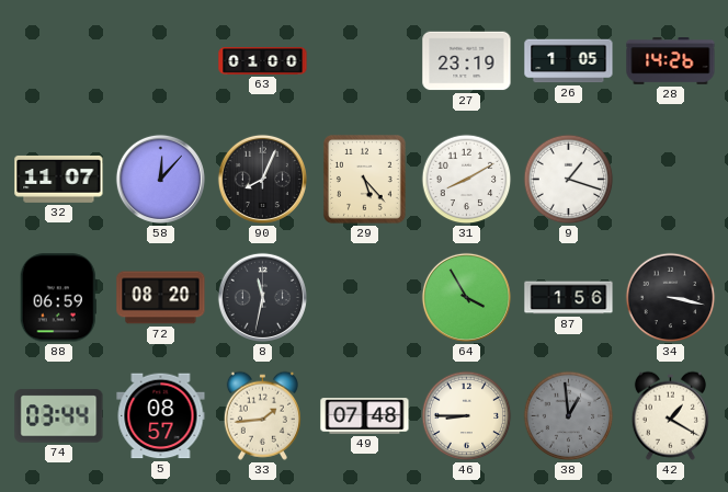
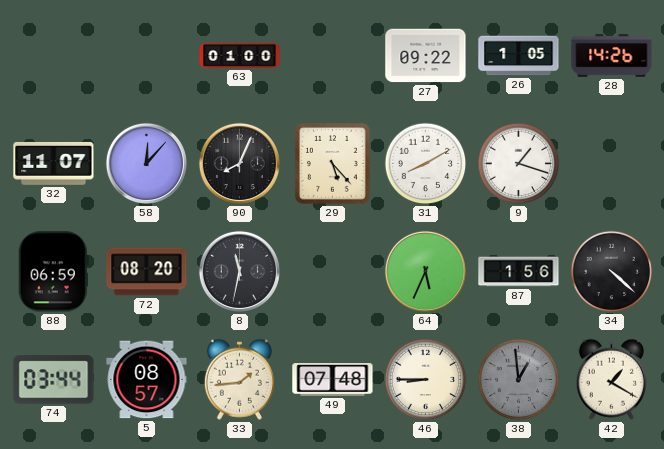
27: 23:19 -> 09:22 (426, 56)
64: 3:55 -> 5:34 (425, 271)
34: 3:17 -> 4:22 (612, 272)
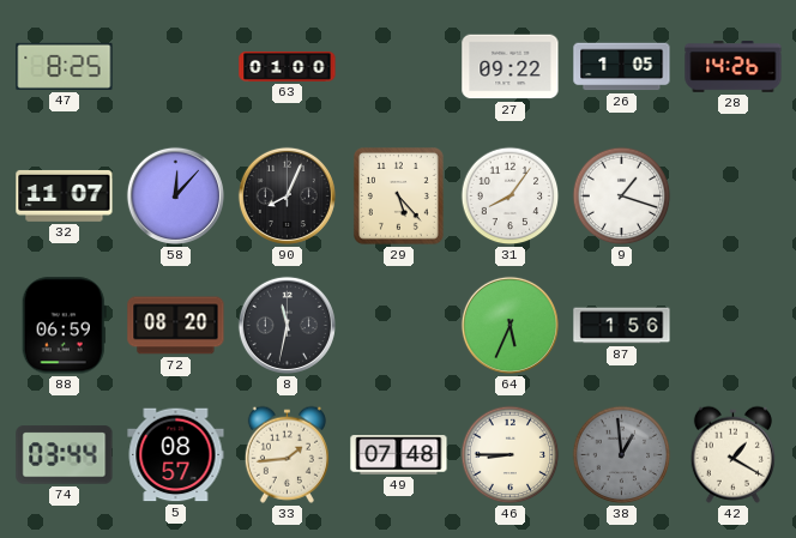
47: none -> 8:25 (65, 66)
31: 8:10 -> 8:06 (511, 197)
34: 4:22 -> none (612, 272)
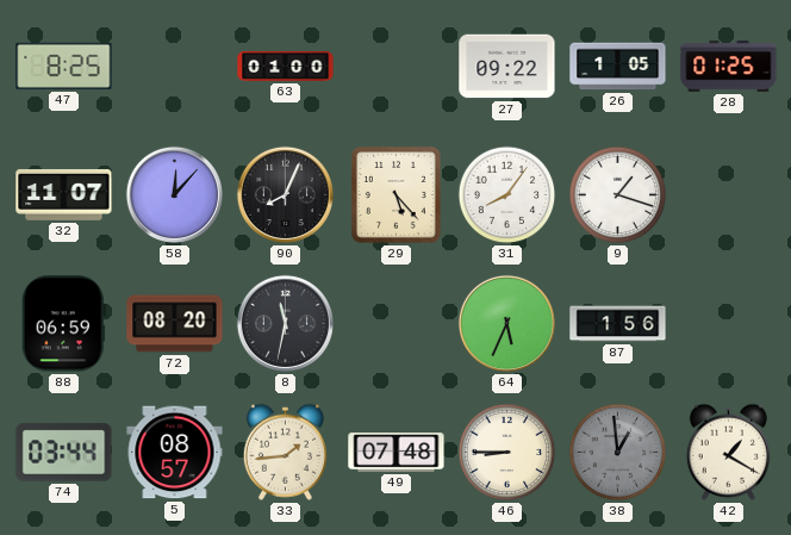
28: 14:26 -> 01:25 (729, 67)
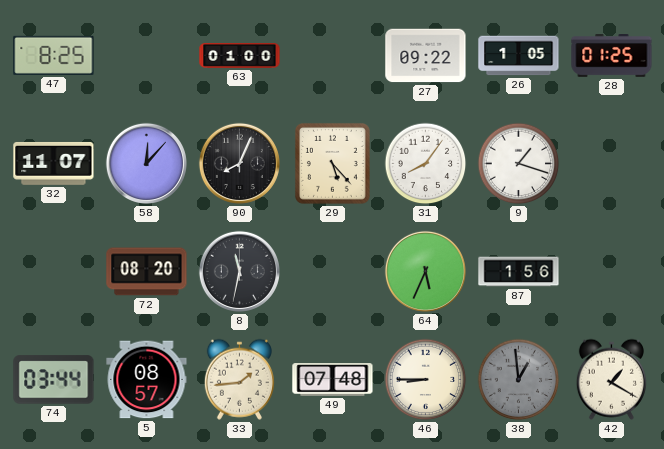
88: 06:59 -> none (63, 324)
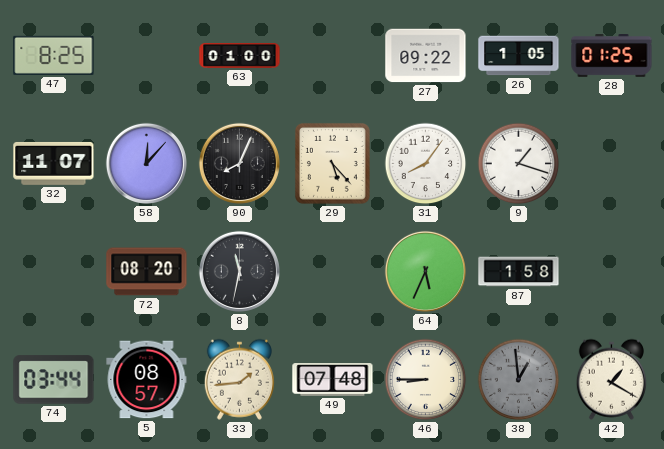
87: 1:56 -> 1:58 (519, 272)
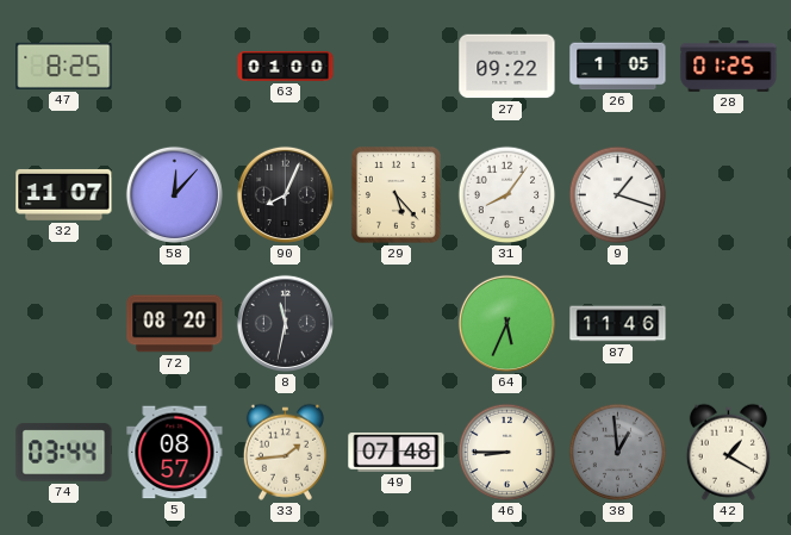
87: 1:58 -> 11:46 (618, 324)
